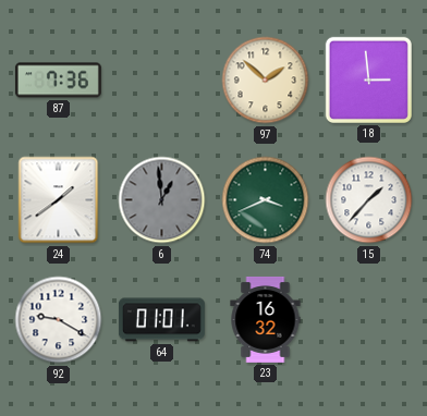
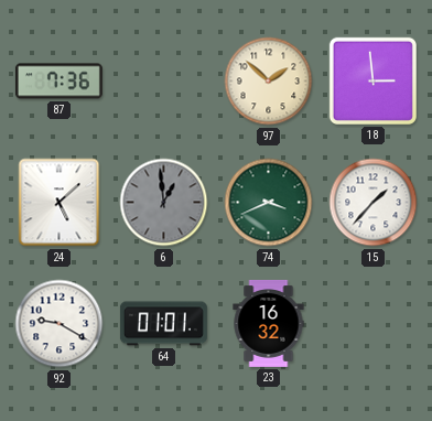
24: 1:39 -> 5:08 (60, 203)
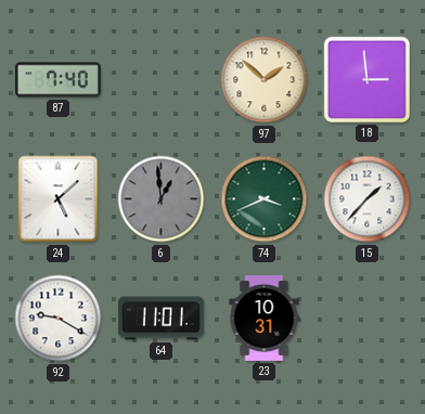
87: 7:36 -> 7:40 (57, 80)
64: 01:01 -> 11:01 (160, 319)
23: 16:32 -> 10:31 (265, 318)
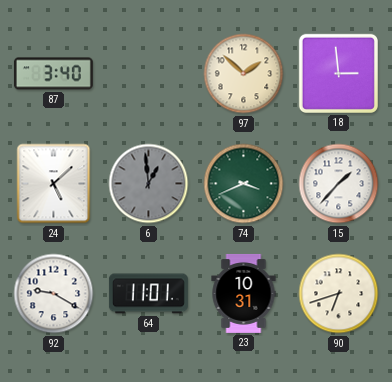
87: 7:40 -> 3:40 (53, 74)
90: none -> 6:42 (339, 294)
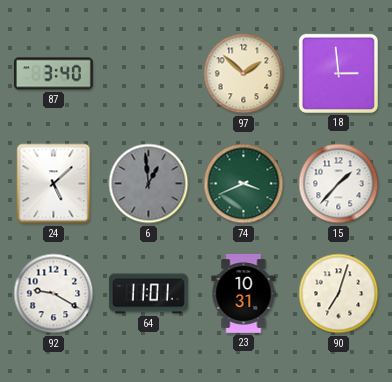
90: 6:42 -> 7:03 (339, 294)
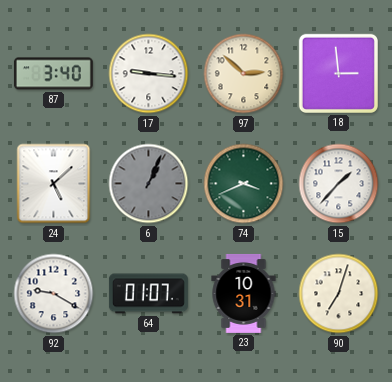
17: none -> 9:16 (149, 74)
97: 1:52 -> 2:52 (244, 74)
6: 12:59 -> 1:04 (149, 184)
64: 11:01 -> 01:07 (148, 294)
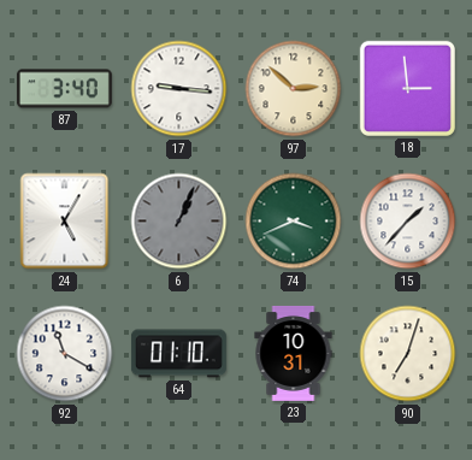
24: 5:08 -> 5:05 (65, 222)
92: 9:20 -> 11:20 (65, 354)
64: 01:07 -> 01:10 (178, 354)
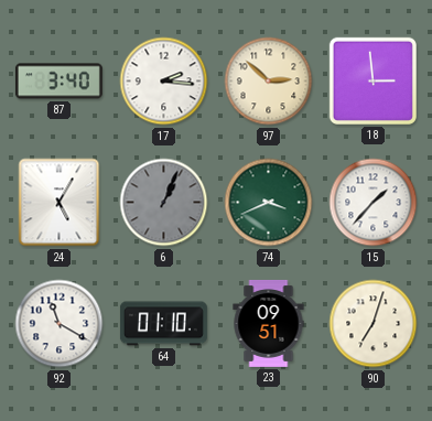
17: 9:16 -> 2:16 (164, 82)
23: 10:31 -> 09:51 (269, 323)
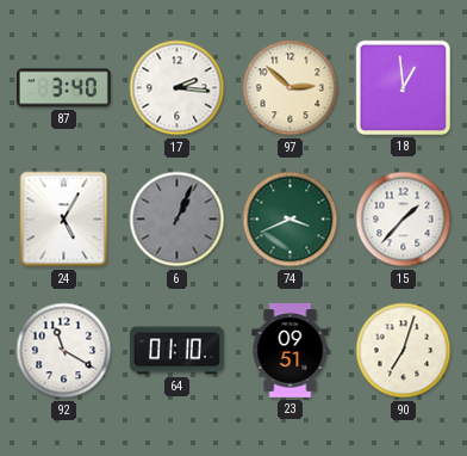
18: 2:59 -> 12:59 (403, 87)
